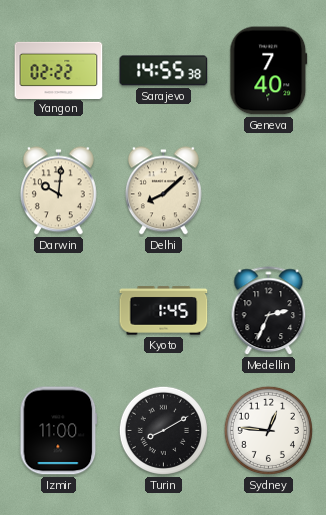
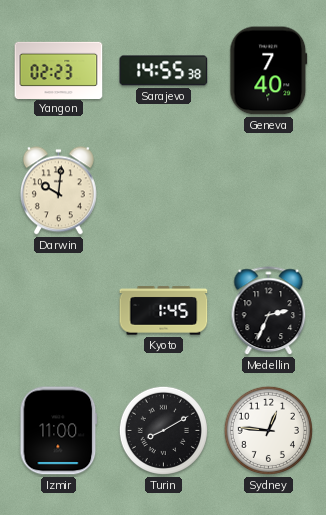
Yangon: 02:22 -> 02:23 (59, 70)
Delhi: 8:08 -> none (163, 191)
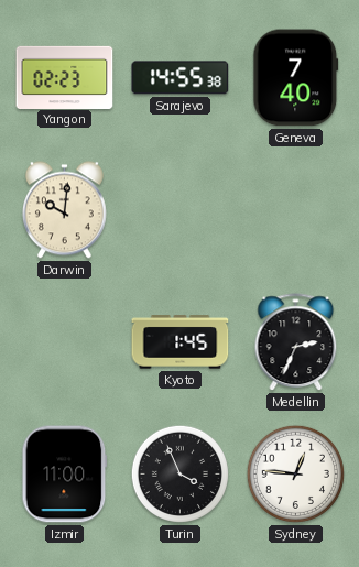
Turin: 8:10 -> 3:56 (179, 473)
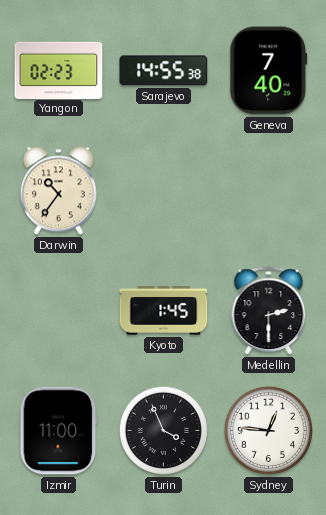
Darwin: 10:01 -> 10:36 (58, 191)
Medellin: 2:34 -> 2:30 (269, 311)
